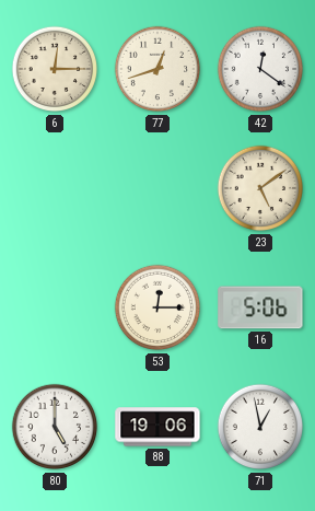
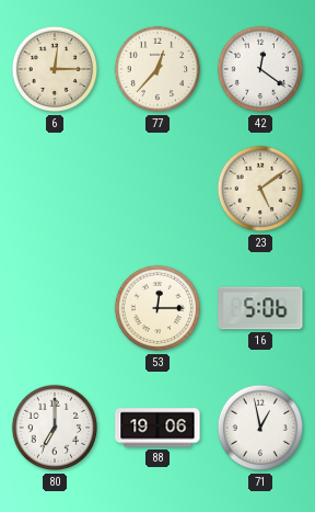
77: 12:42 -> 12:37 (156, 69)
80: 5:00 -> 7:00 (54, 428)
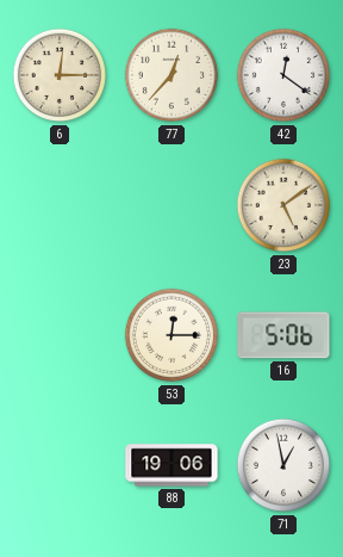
80: 7:00 -> none (54, 428)
